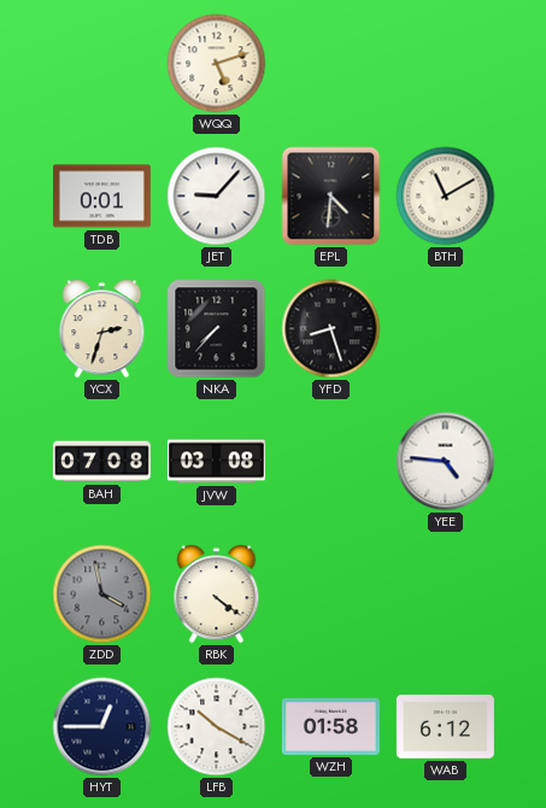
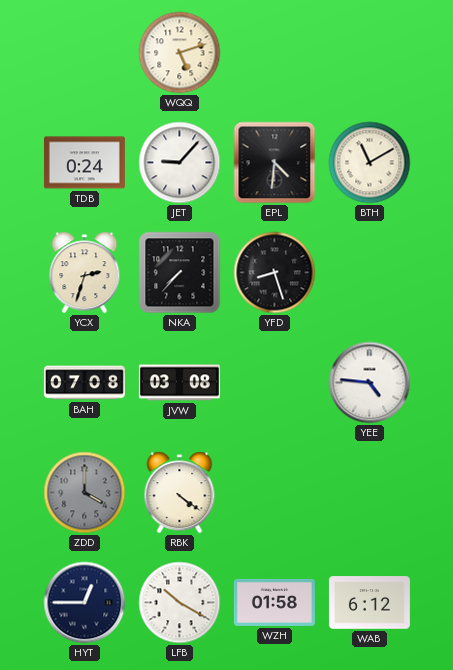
TDB: 0:01 -> 0:24 (84, 163)
ZDD: 3:58 -> 4:00 (85, 493)
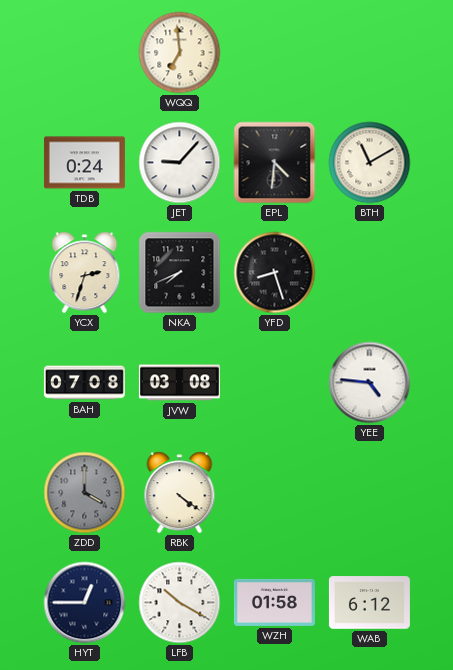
WQQ: 5:12 -> 6:59 (180, 53)
NKA: 7:37 -> 7:41 (180, 273)
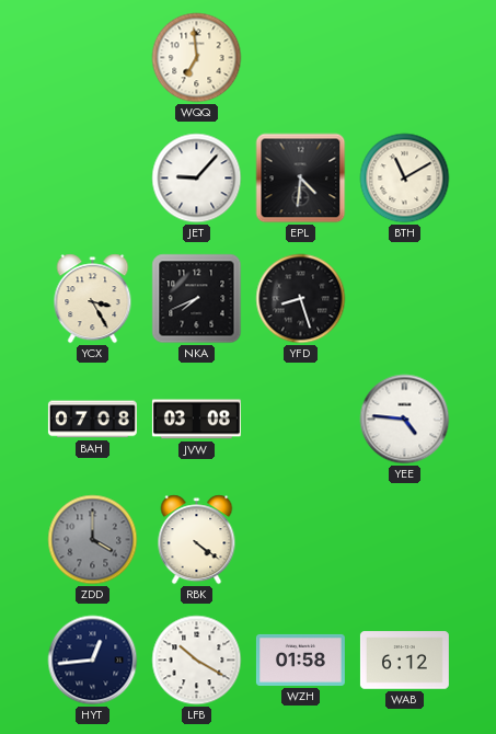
TDB: 0:24 -> none (84, 163)
YCX: 2:33 -> 3:25 (93, 299)
HYT: 12:45 -> 12:44 (93, 661)
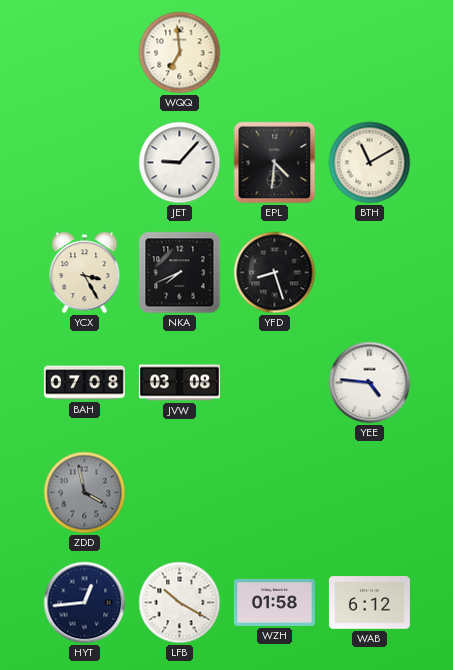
ZDD: 4:00 -> 3:58 (85, 493)
RBK: 4:21 -> none (197, 540)
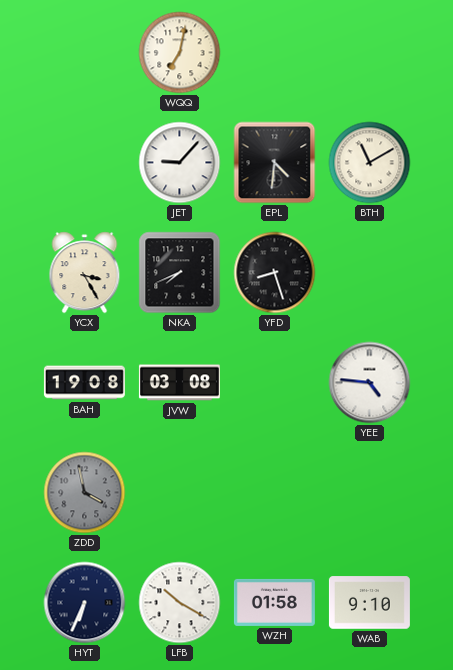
WQQ: 6:59 -> 7:02 (180, 53)
BAH: 07:08 -> 19:08 (84, 383)
HYT: 12:44 -> 6:34 (85, 603)
WAB: 6:12 -> 9:10 (369, 603)
